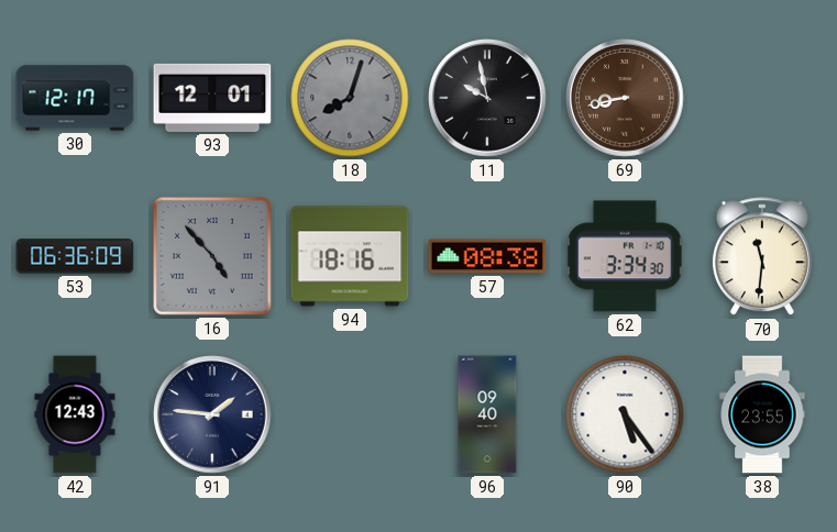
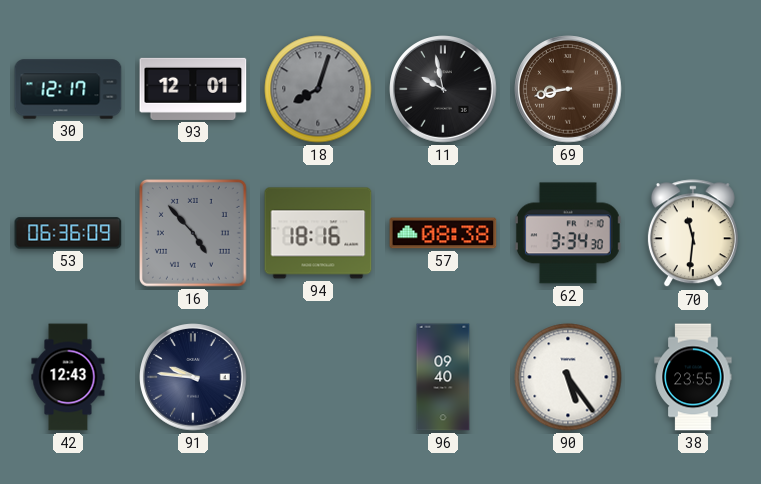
91: 1:46 -> 9:46 (193, 377)
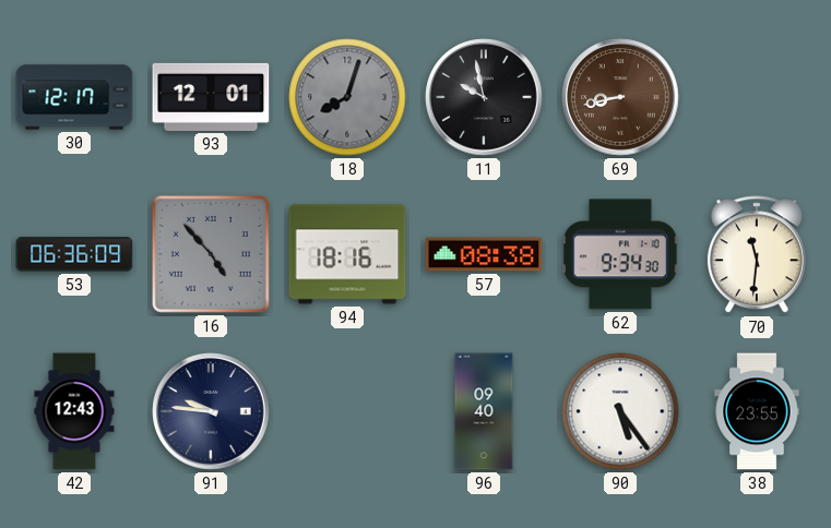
62: 3:34 -> 9:34 (620, 254)
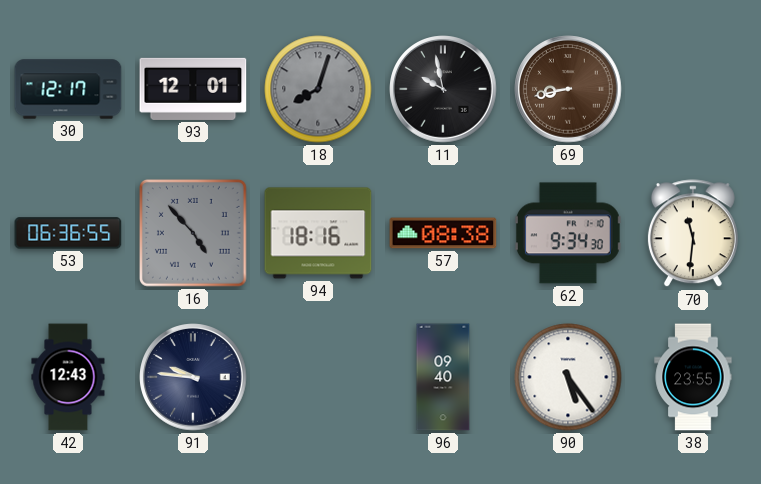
53: 06:36:09 -> 06:36:55 (68, 233)
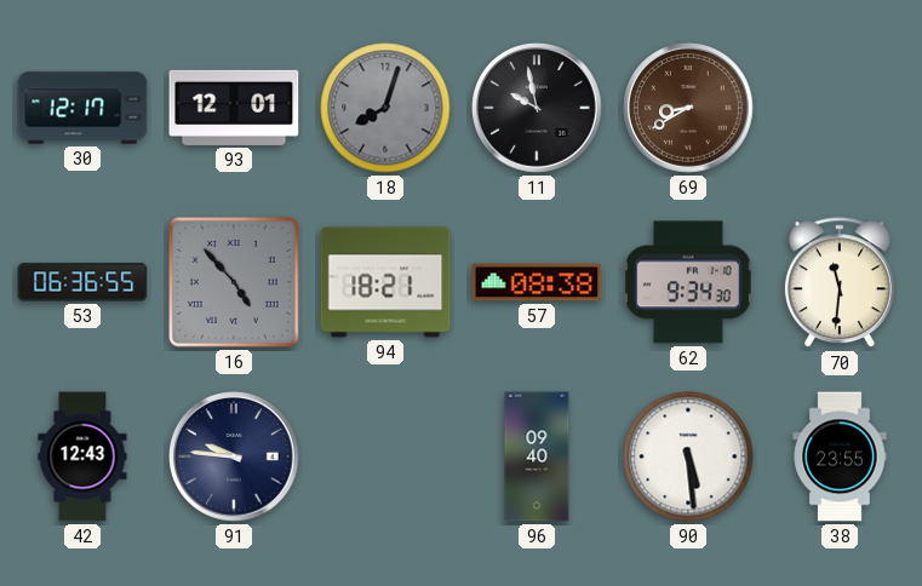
69: 8:43 -> 8:40 (688, 108)
94: 18:16 -> 18:21 (385, 282)
90: 5:24 -> 5:29 (688, 456)
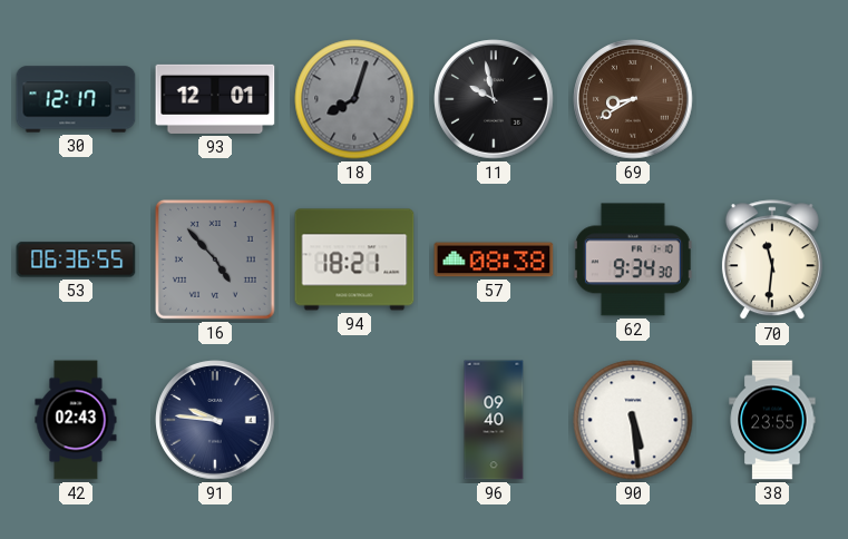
42: 12:43 -> 02:43 (76, 420)
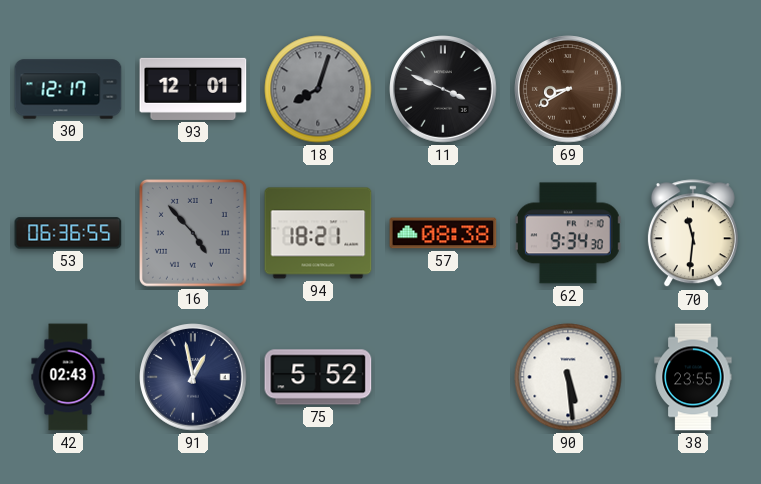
11: 9:58 -> 3:49 (443, 89)
91: 9:46 -> 12:58 (193, 377)
75: none -> 5:52 (318, 377)
96: 09:40 -> none (494, 420)
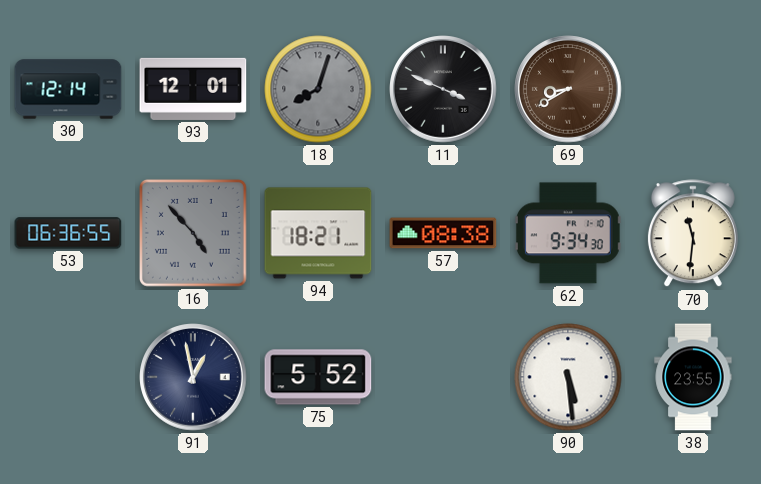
30: 12:17 -> 12:14 (68, 89)
42: 02:43 -> none (68, 377)
